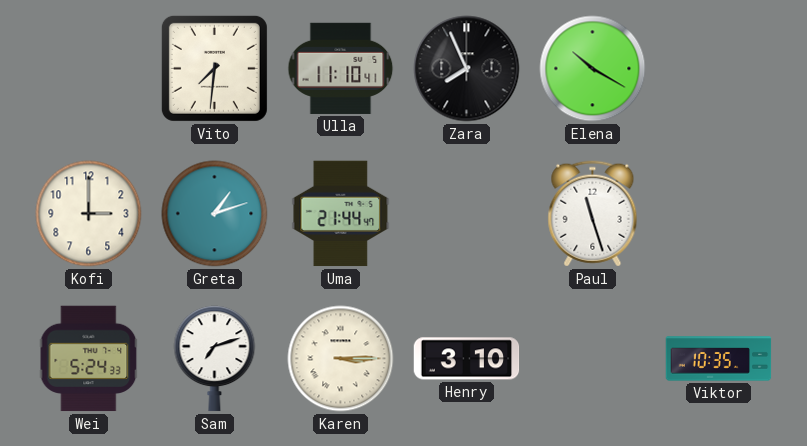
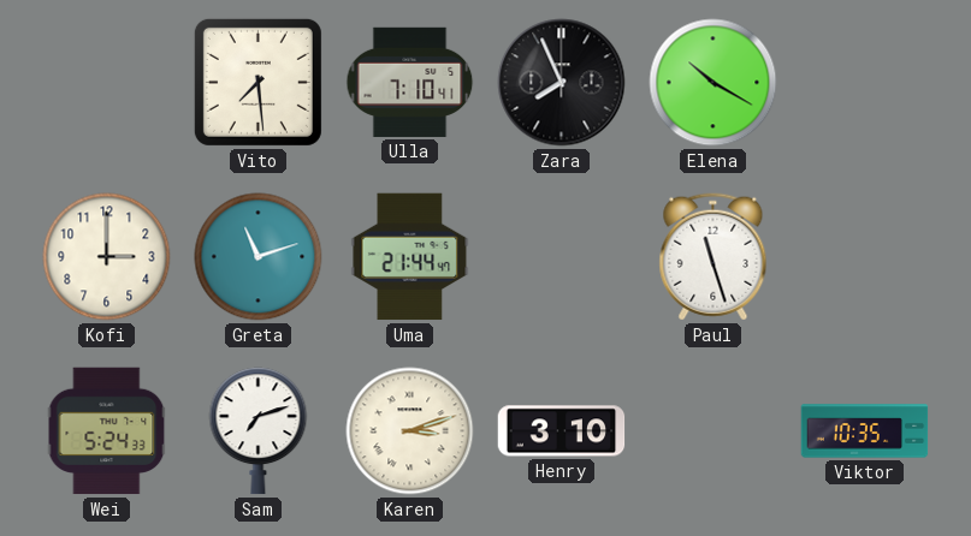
Vito: 7:31 -> 7:29 (257, 82)
Ulla: 11:10 -> 7:10 (410, 82)
Greta: 1:12 -> 11:12 (259, 257)
Karen: 3:15 -> 3:12 (410, 431)
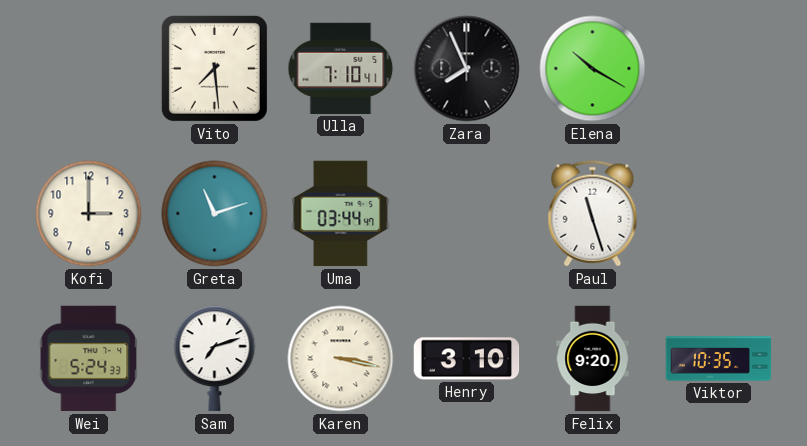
Uma: 21:44 -> 03:44 (341, 214)
Karen: 3:12 -> 3:17 (341, 359)
Felix: none -> 9:20 (593, 359)
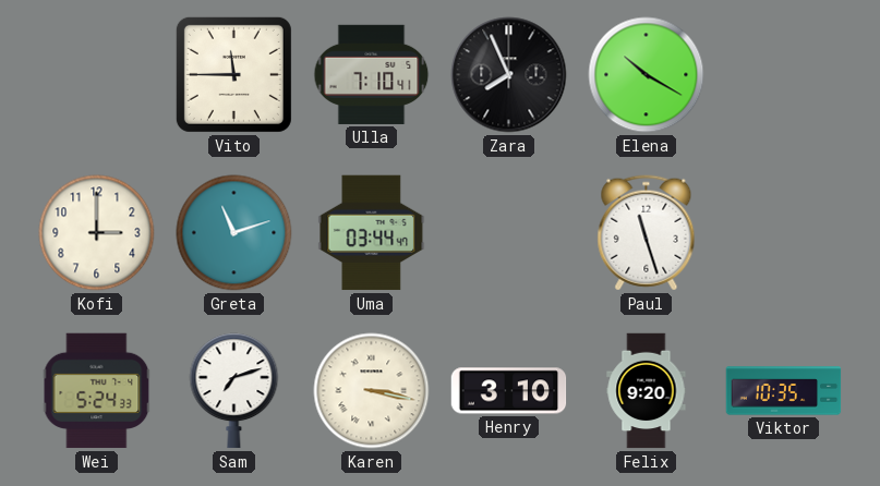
Vito: 7:29 -> 11:45 (233, 74)
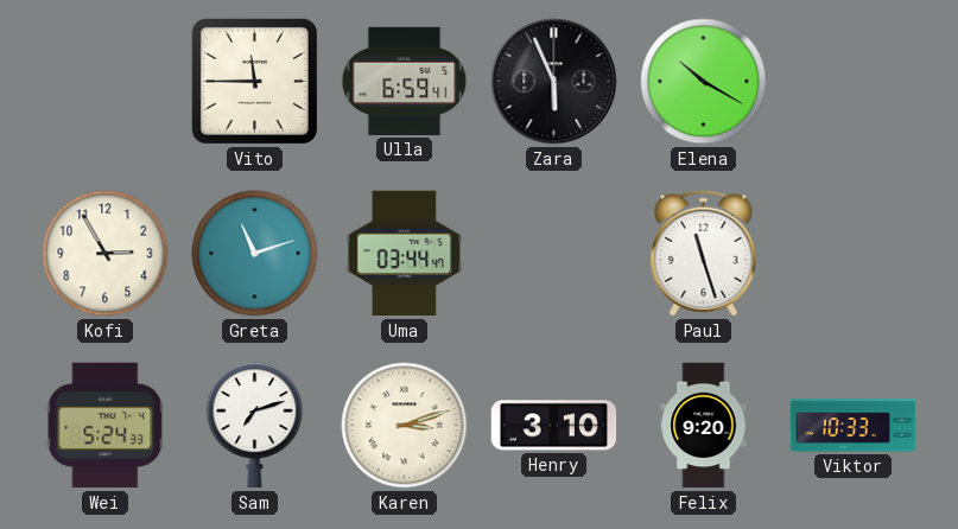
Ulla: 7:10 -> 6:59 (405, 81)
Zara: 7:56 -> 5:56 (554, 82)
Kofi: 3:00 -> 2:55 (106, 254)
Karen: 3:17 -> 3:12 (405, 426)
Viktor: 10:35 -> 10:33 (854, 426)
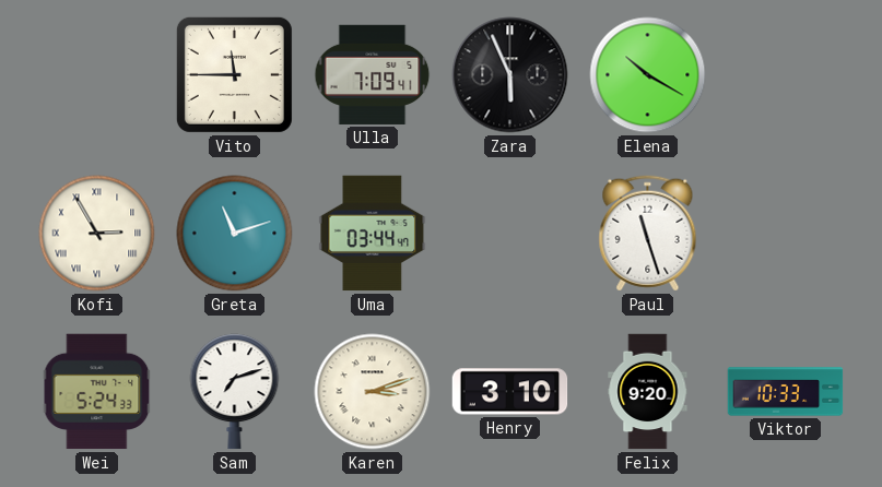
Ulla: 6:59 -> 7:09 (373, 74)
Kofi numerals: Arabic -> Roman (97, 234)
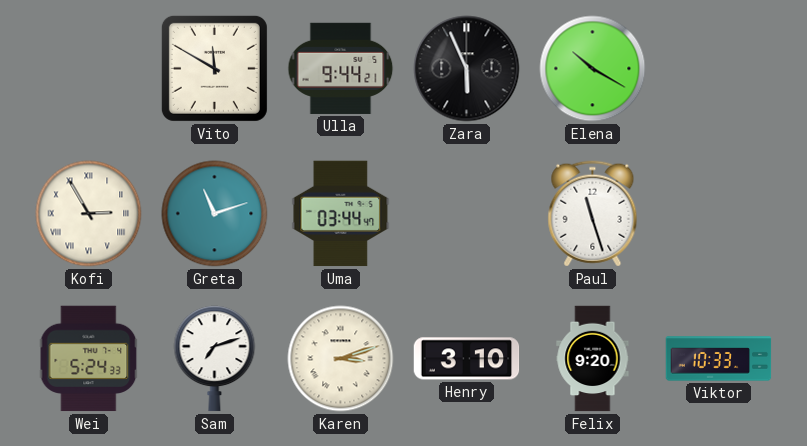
Vito: 11:45 -> 11:50 (214, 68)
Ulla: 7:09 -> 9:44 (341, 68)
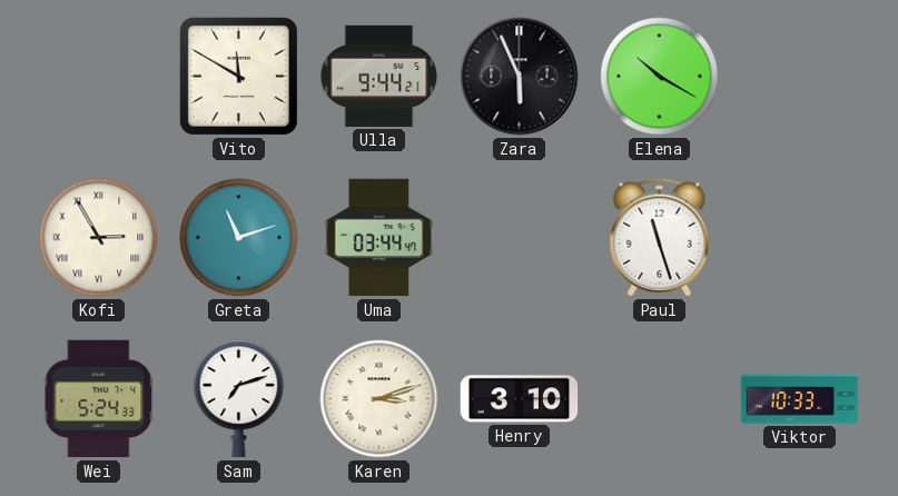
Felix: 9:20 -> none (593, 359)
